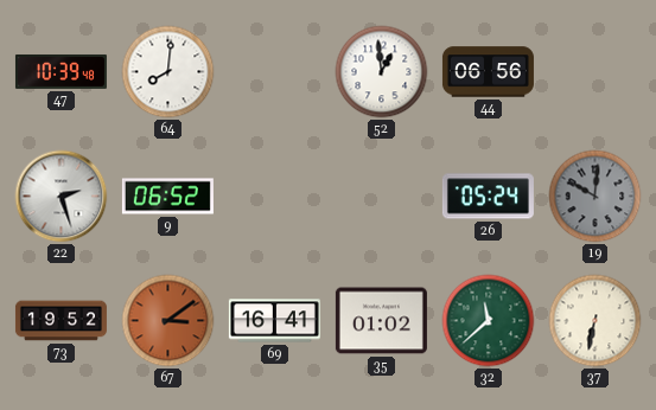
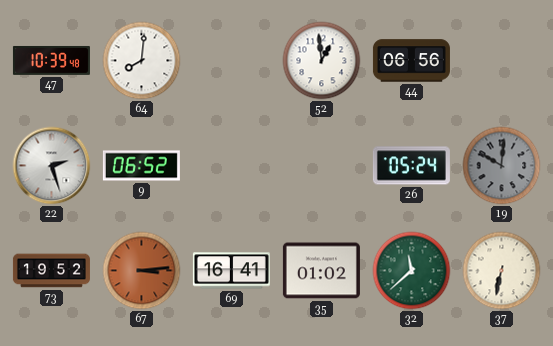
67: 3:09 -> 3:14 (142, 271)
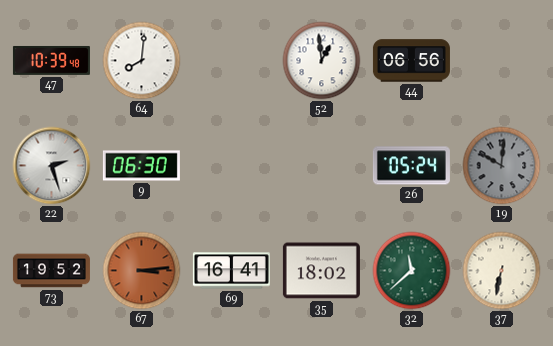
9: 06:52 -> 06:30 (141, 166)
35: 01:02 -> 18:02 (321, 271)
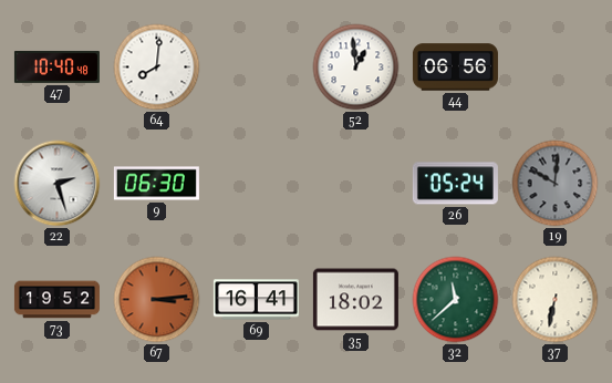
47: 10:39 -> 10:40 (56, 68)
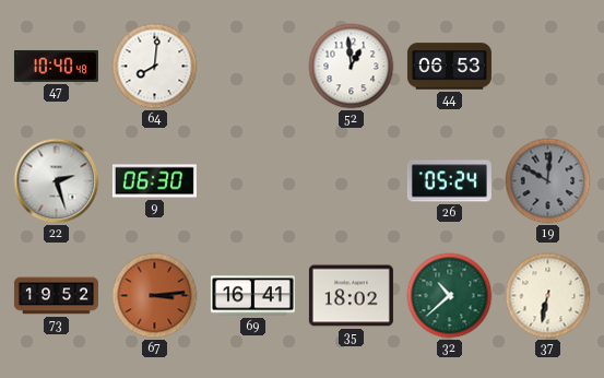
44: 06:56 -> 06:53 (449, 67)
32: 11:38 -> 10:38 (450, 296)
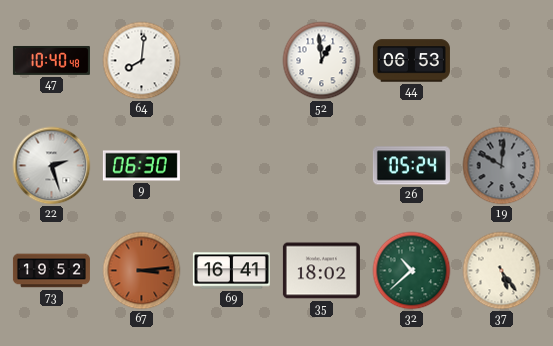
37: 6:32 -> 5:24 (502, 271)
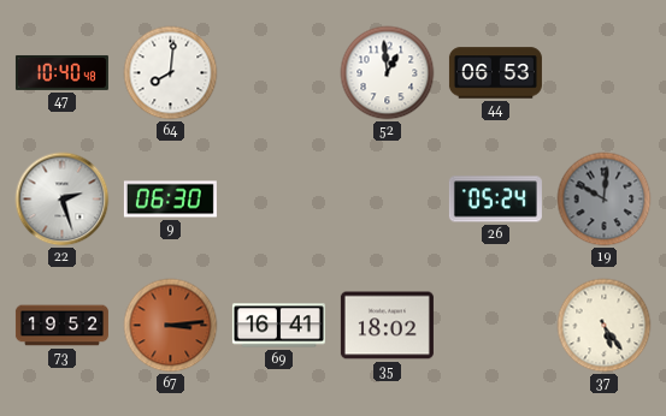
32: 10:38 -> none (412, 271)
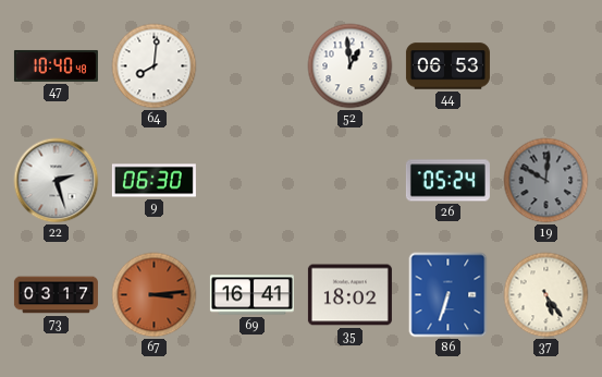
73: 19:52 -> 03:17 (56, 295)
86: none -> 6:33 (449, 295)
